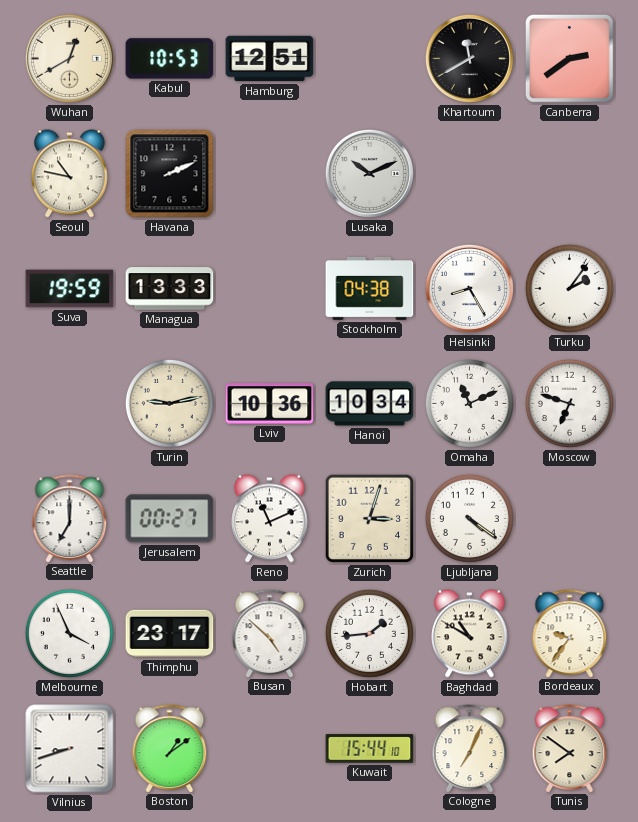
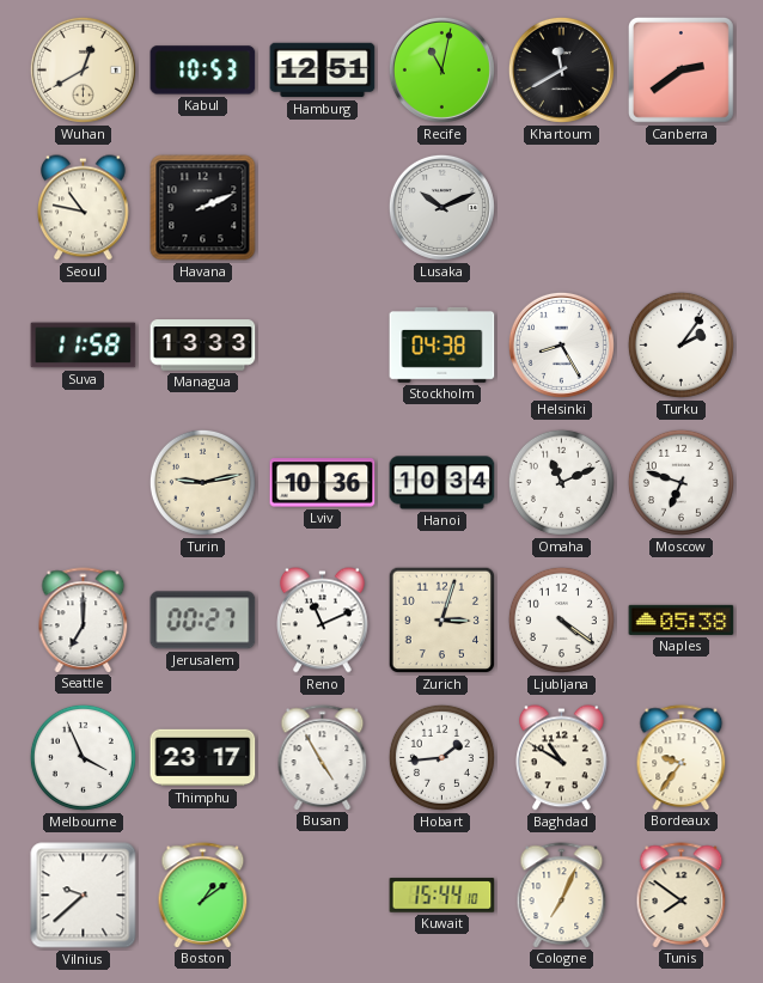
Recife: none -> 11:02 (441, 69)
Suva: 19:59 -> 11:58 (84, 346)
Naples: none -> 05:38 (682, 619)
Busan: 4:52 -> 4:55 (323, 757)
Vilnius: 8:42 -> 9:38 (84, 896)
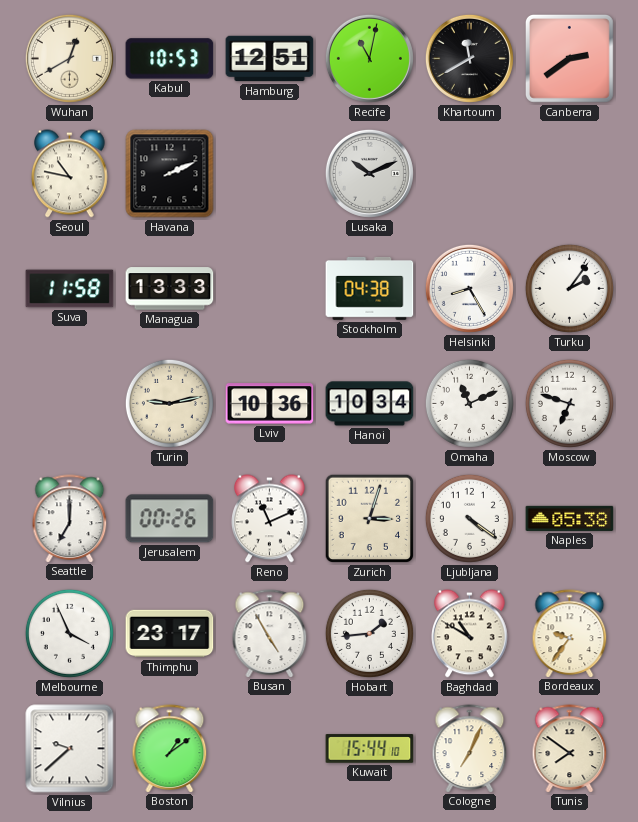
Jerusalem: 00:27 -> 00:26 (170, 519)
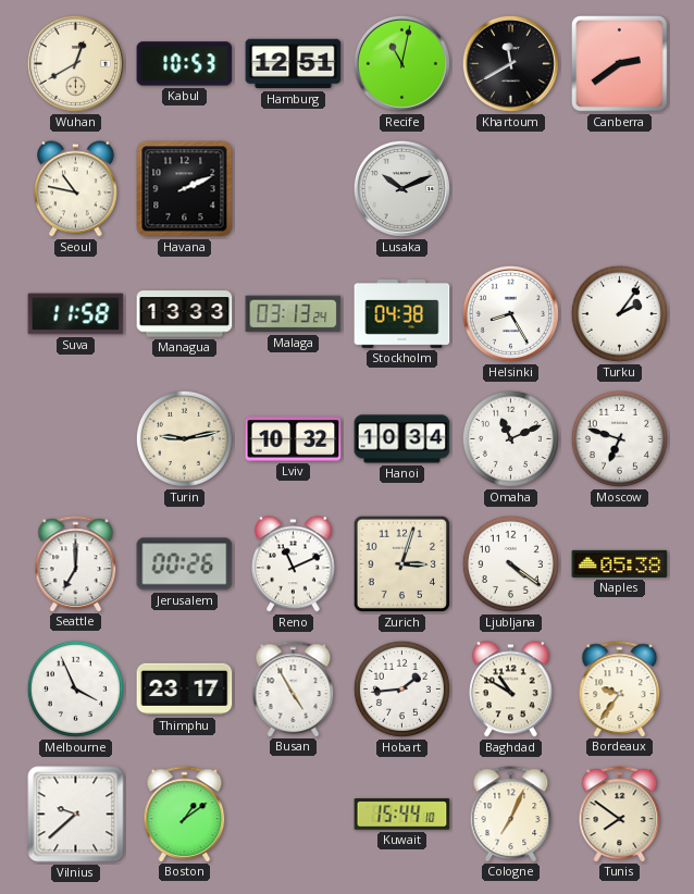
Malaga: none -> 03:13 (294, 314)
Lviv: 10:36 -> 10:32 (294, 439)
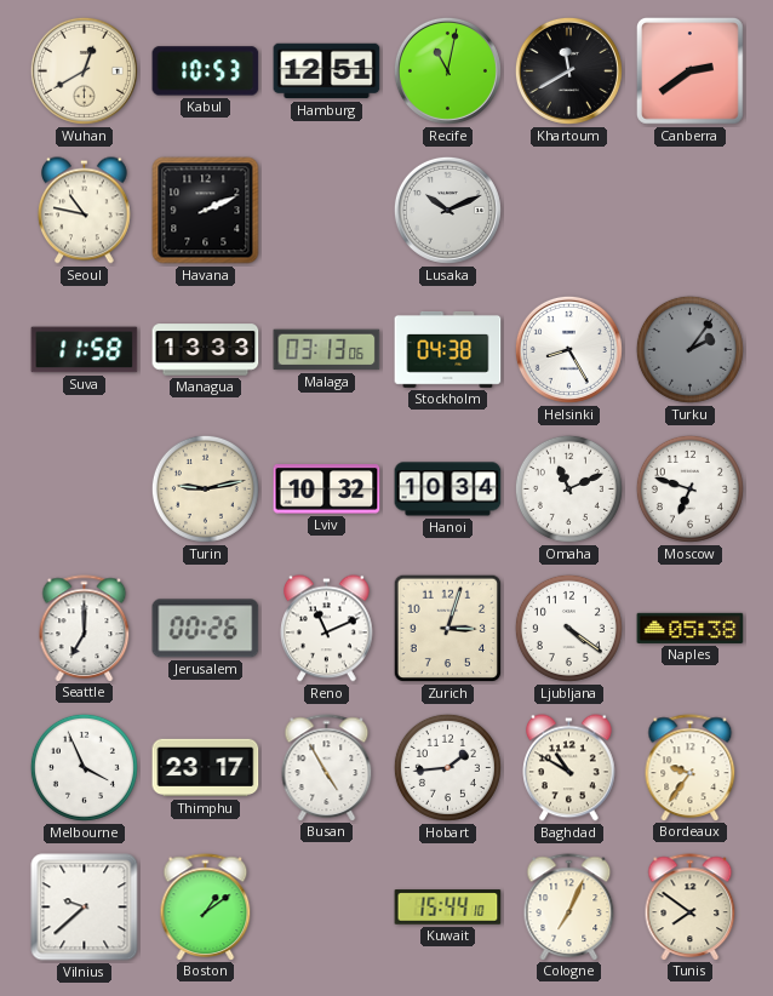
Malaga: 03:13:24 -> 03:13:06 (327, 350)
Turku dial: white -> grey (689, 349)
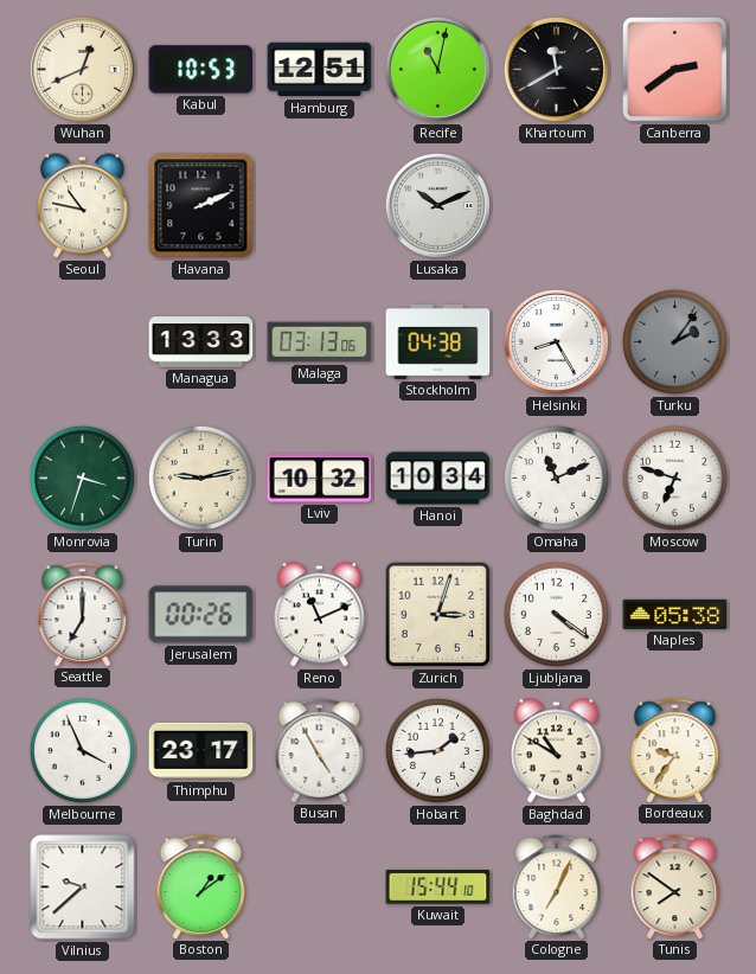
Wuhan: 12:40 -> 12:41 (82, 69)
Suva: 11:58 -> none (85, 350)
Monrovia: none -> 3:33 (82, 478)
